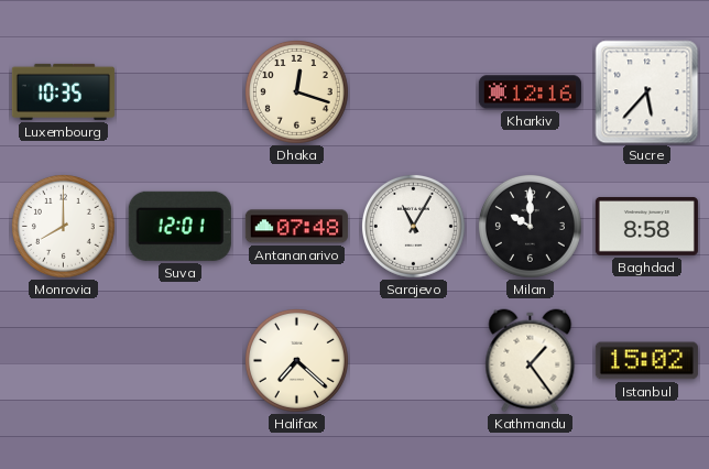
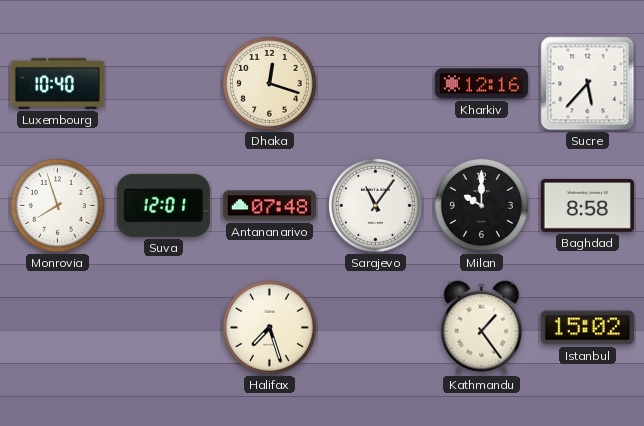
Luxembourg: 10:35 -> 10:40 (57, 83)
Monrovia: 8:00 -> 7:57 (57, 205)
Sarajevo: 11:05 -> 11:06 (375, 205)
Halifax: 7:22 -> 7:27 (269, 327)
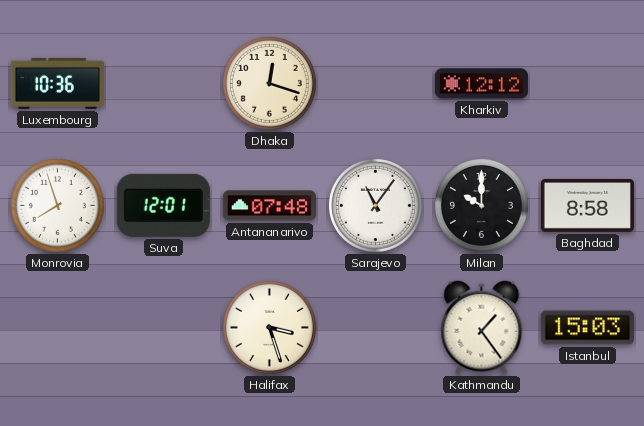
Luxembourg: 10:40 -> 10:36 (57, 83)
Kharkiv: 12:16 -> 12:12 (481, 84)
Sucre: 5:37 -> none (588, 84)
Halifax: 7:27 -> 3:27 (269, 327)
Istanbul: 15:02 -> 15:03 (587, 328)
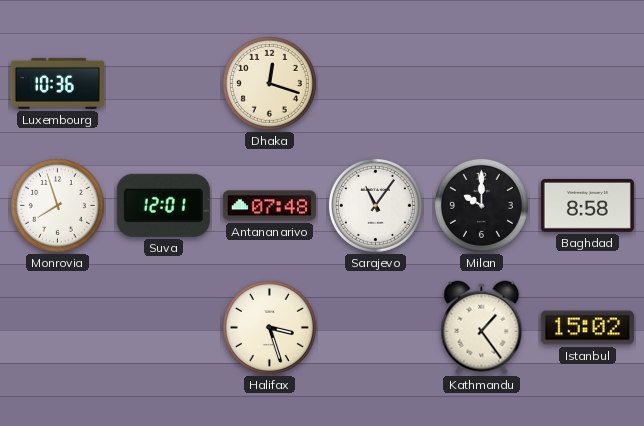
Kharkiv: 12:12 -> none (481, 84)
Istanbul: 15:03 -> 15:02 (587, 328)
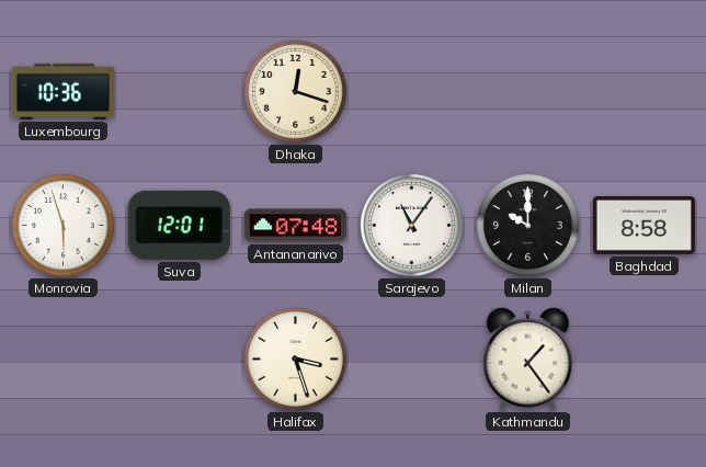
Monrovia: 7:57 -> 5:57 (62, 225)
Istanbul: 15:02 -> none (587, 328)
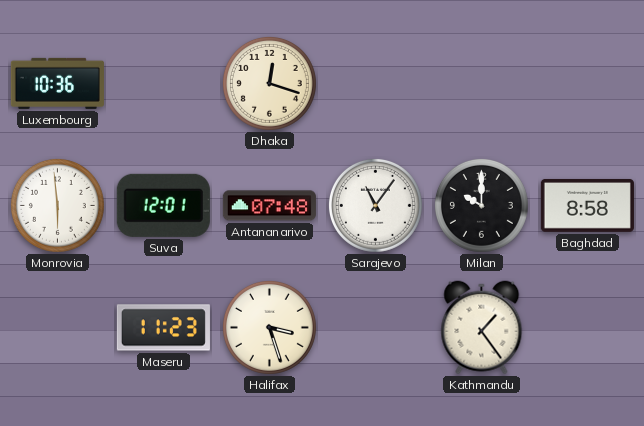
Monrovia: 5:57 -> 5:59 (57, 205)
Maseru: none -> 11:23 (163, 328)
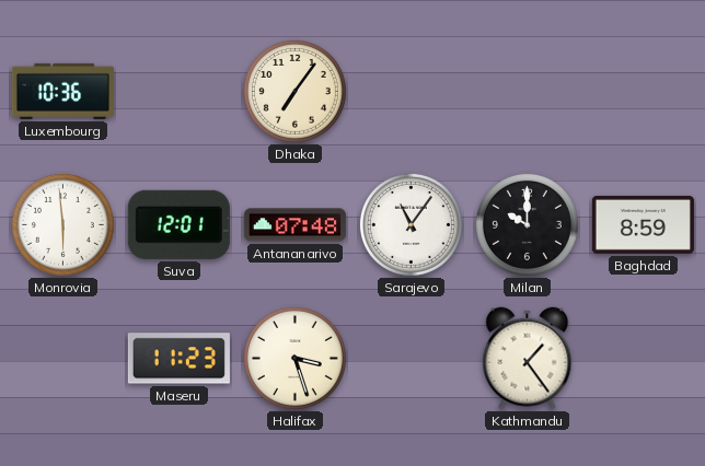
Dhaka: 12:18 -> 7:06 (294, 91)
Baghdad: 8:58 -> 8:59 (643, 224)
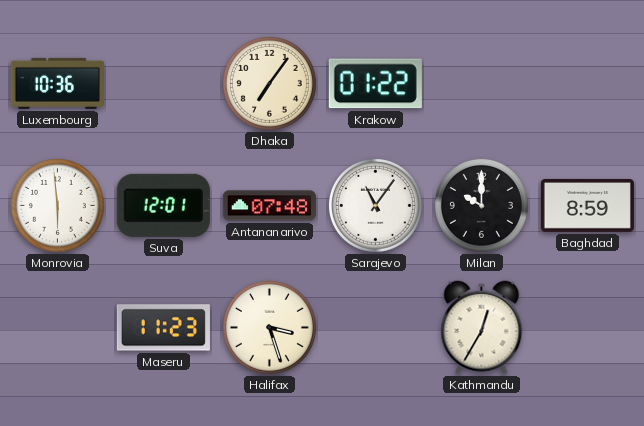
Krakow: none -> 01:22 (375, 84)
Kathmandu: 1:24 -> 12:35 (482, 328)
